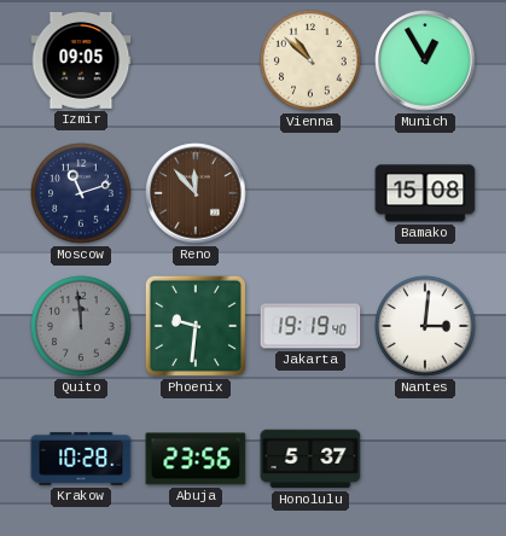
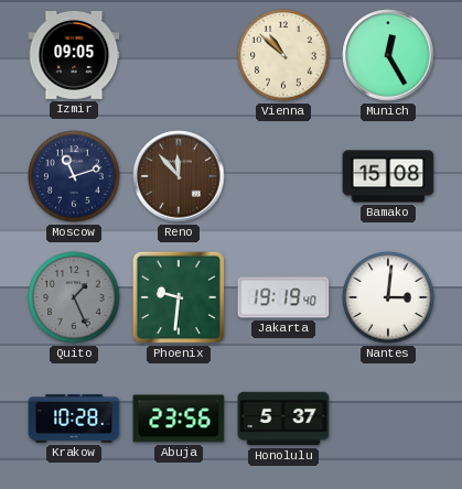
Munich: 12:55 -> 12:25 (388, 55)
Quito: 11:59 -> 1:26 (74, 297)
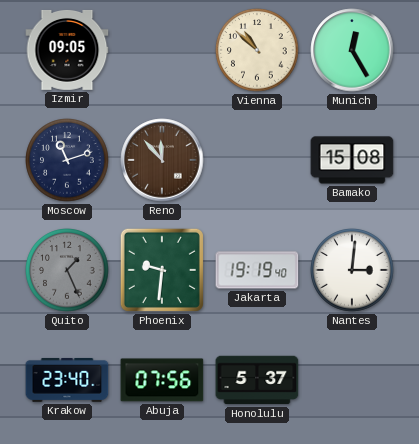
Krakow: 10:28 -> 23:40 (67, 380)
Abuja: 23:56 -> 07:56 (162, 380)
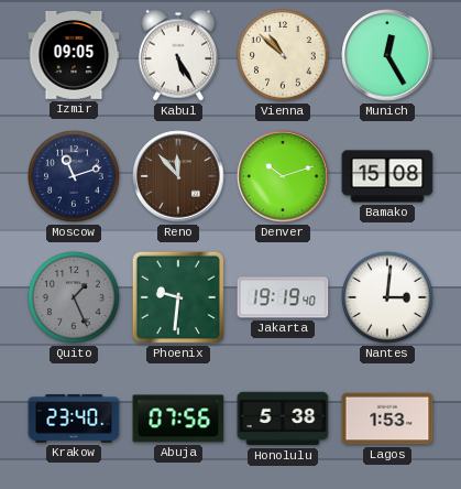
Kabul: none -> 5:25 (178, 55)
Denver: none -> 10:12 (283, 176)
Honolulu: 5:37 -> 5:38 (283, 419)
Lagos: none -> 1:53 (387, 419)
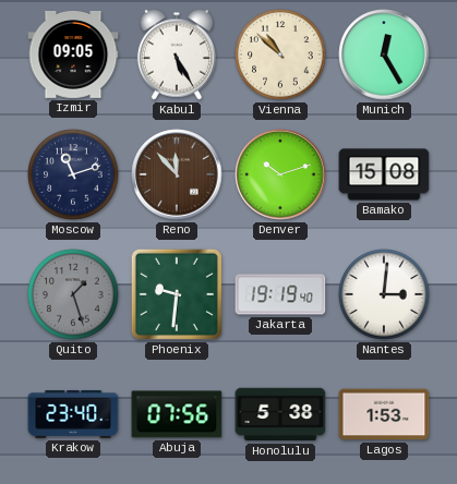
Quito: 1:26 -> 1:27 (73, 294)
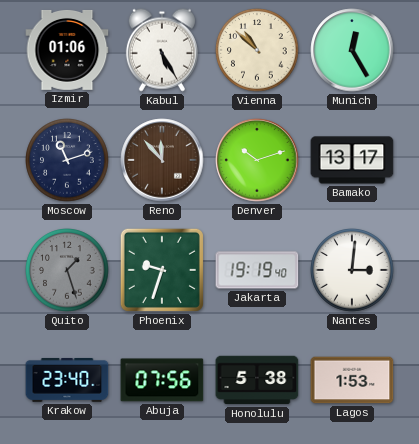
Izmir: 09:05 -> 01:06 (67, 50)
Bamako: 15:08 -> 13:17 (352, 160)
Phoenix: 9:31 -> 9:33 (162, 270)
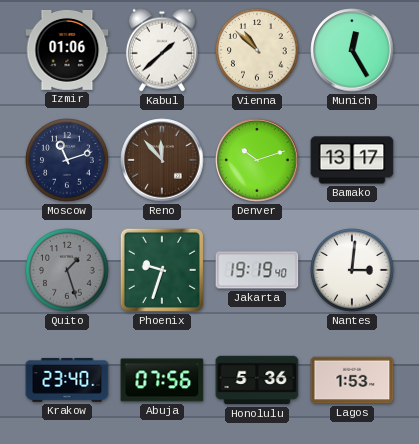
Kabul: 5:25 -> 1:38 (162, 50)
Honolulu: 5:38 -> 5:36 (257, 380)
